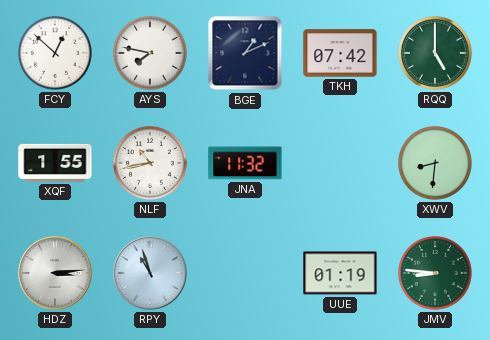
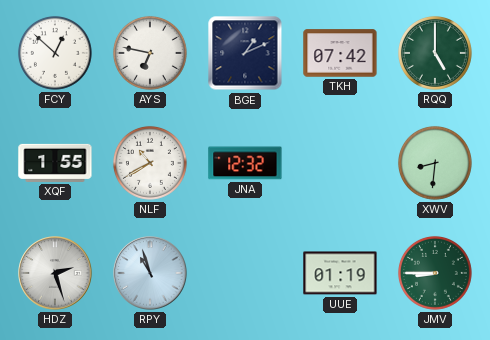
AYS: 7:47 -> 6:47 (150, 53)
NLF: 10:43 -> 10:40 (150, 163)
JNA: 11:32 -> 12:32 (245, 163)
HDZ: 3:14 -> 2:27 (55, 273)
JMV: 8:46 -> 8:45 (435, 273)
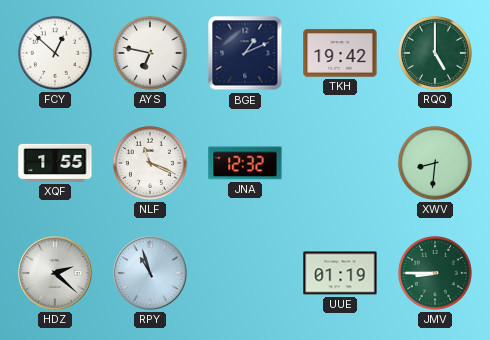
TKH: 07:42 -> 19:42 (340, 53)
NLF: 10:40 -> 11:19 (150, 163)
HDZ: 2:27 -> 2:22 (55, 273)
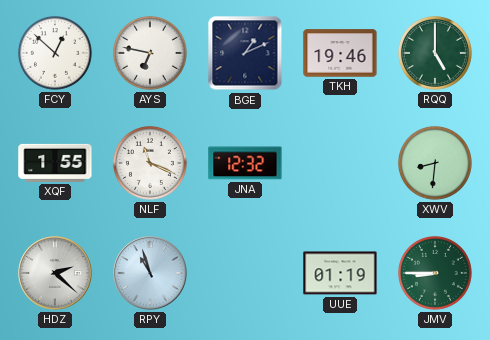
TKH: 19:42 -> 19:46 (340, 53)
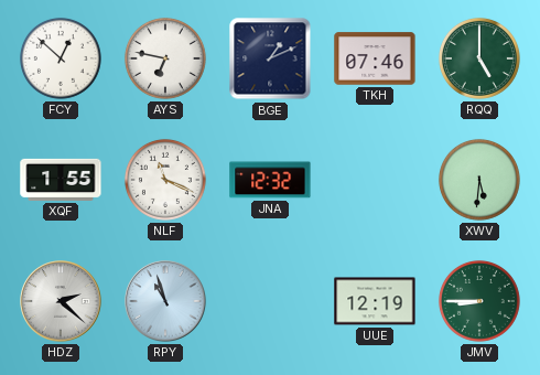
TKH: 19:46 -> 07:46 (375, 58)
XWV: 8:31 -> 5:31 (479, 180)
UUE: 01:19 -> 12:19 (375, 301)
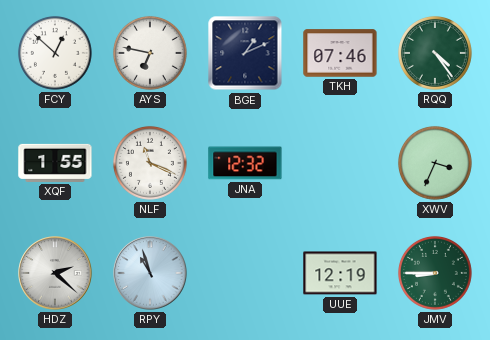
RQQ: 5:00 -> 4:24 (435, 53)
XWV: 5:31 -> 3:34 (435, 163)
